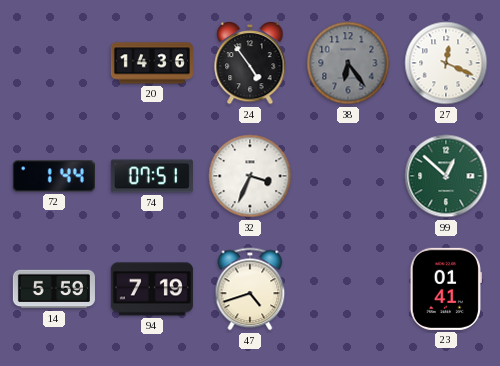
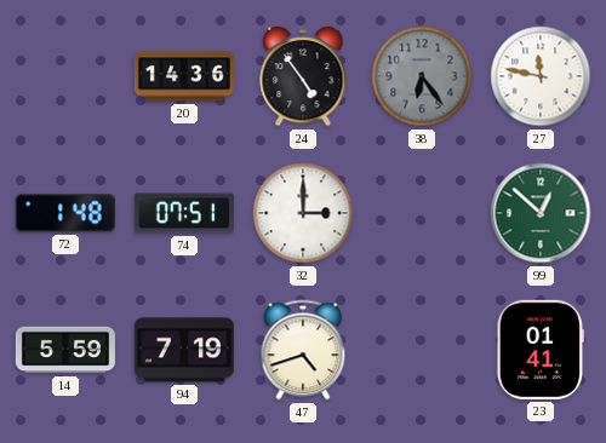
27: 12:19 -> 11:47 (541, 76)
72: 1:44 -> 1:48 (65, 213)
32: 3:34 -> 3:00 (303, 213)
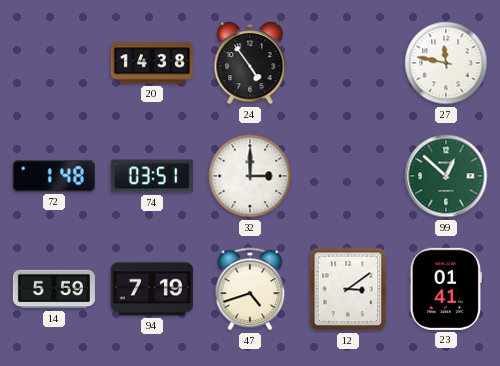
20: 14:36 -> 14:38 (152, 63)
38: 6:24 -> none (422, 76)
74: 07:51 -> 03:51 (152, 176)
12: none -> 3:09 (348, 289)
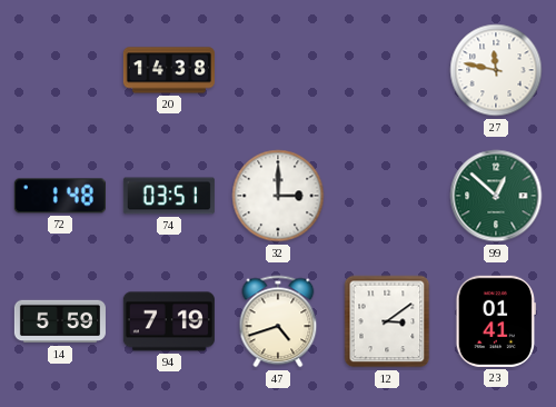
24: 4:54 -> none (250, 63)
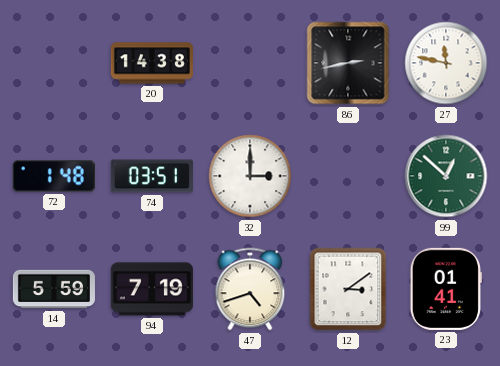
86: none -> 2:43 (348, 63)
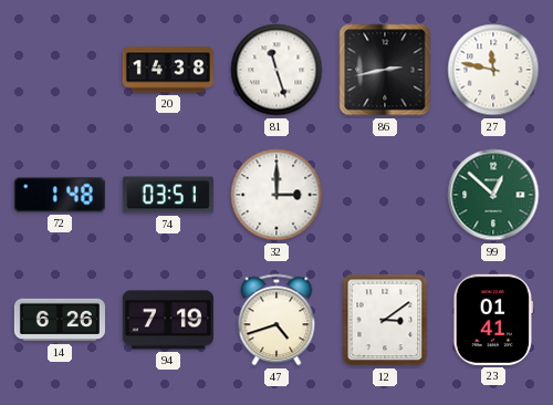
81: none -> 11:27 (276, 70)
14: 5:59 -> 6:26 (60, 320)
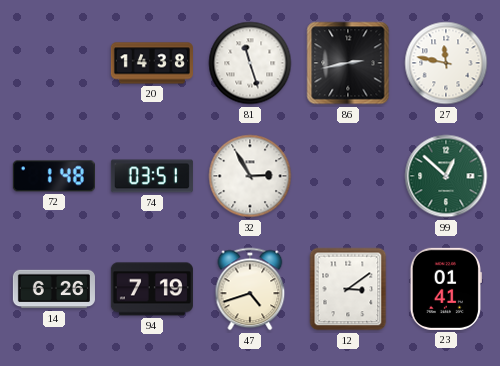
32: 3:00 -> 2:55 (250, 176)
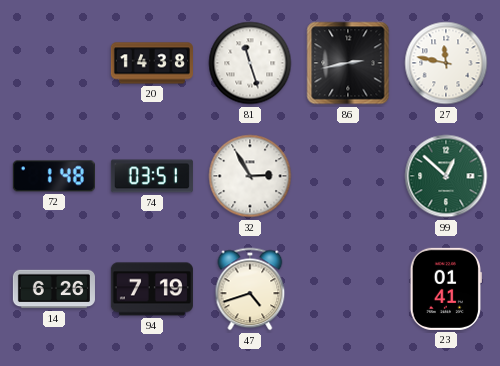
12: 3:09 -> none (348, 289)
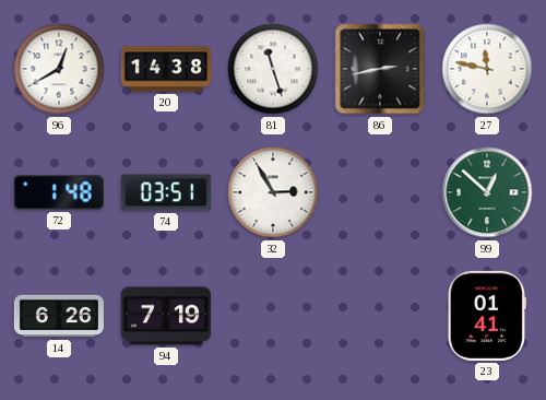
96: none -> 12:40 (59, 69)
47: 4:42 -> none (250, 289)
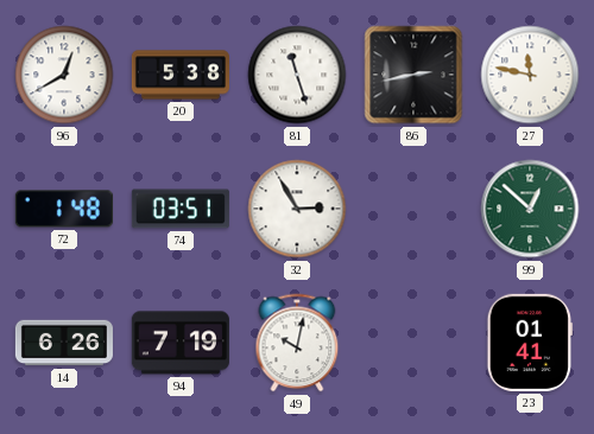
20: 14:38 -> 5:38 (181, 75)
49: none -> 10:02 (297, 343)
